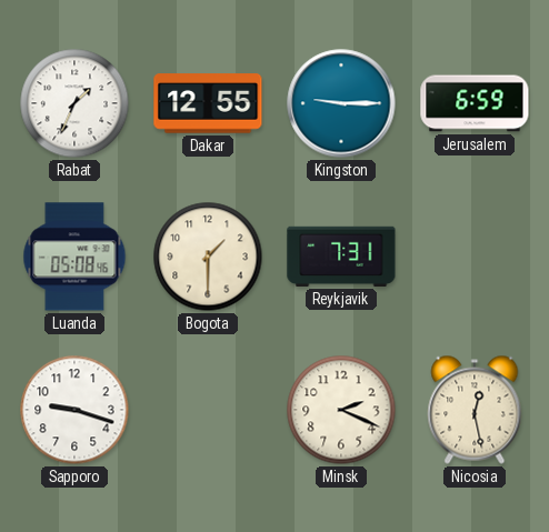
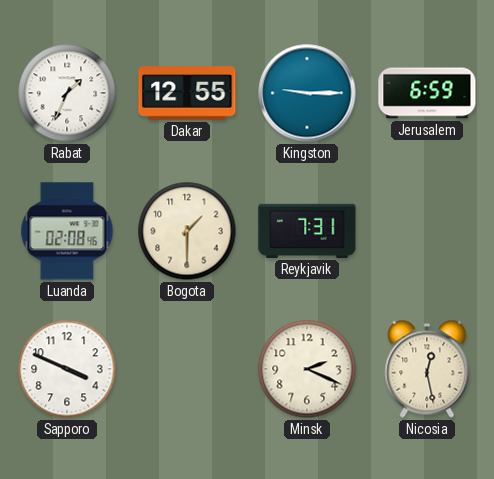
Luanda: 05:08 -> 02:08 (67, 231)
Sapporo: 9:18 -> 3:49 (67, 369)
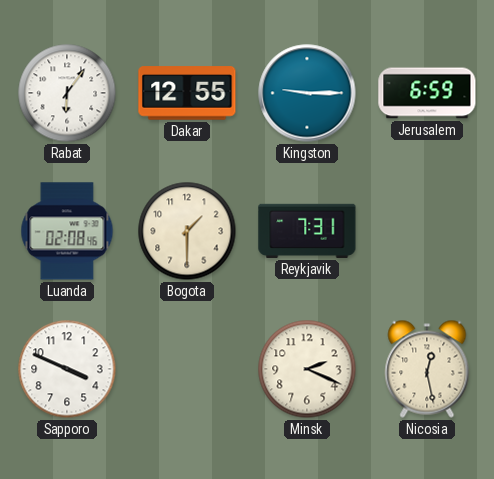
Rabat: 1:34 -> 6:06 (67, 93)
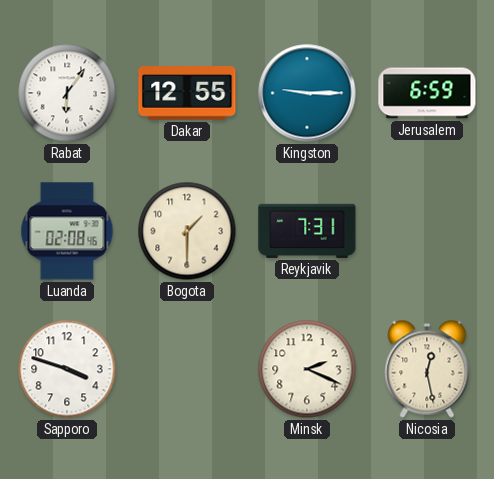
Sapporo: 3:49 -> 3:48 (67, 369)
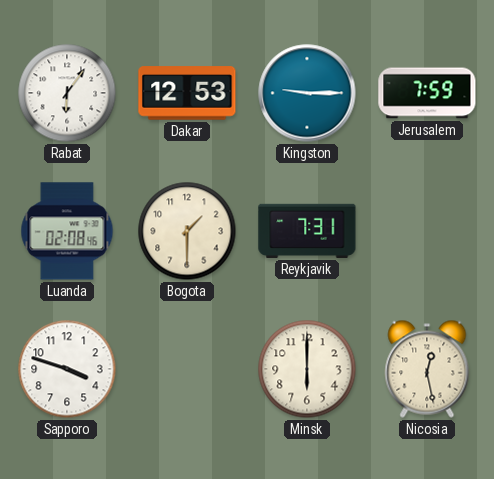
Dakar: 12:55 -> 12:53 (187, 93)
Jerusalem: 6:59 -> 7:59 (427, 93)
Minsk: 2:19 -> 6:00 (307, 369)
